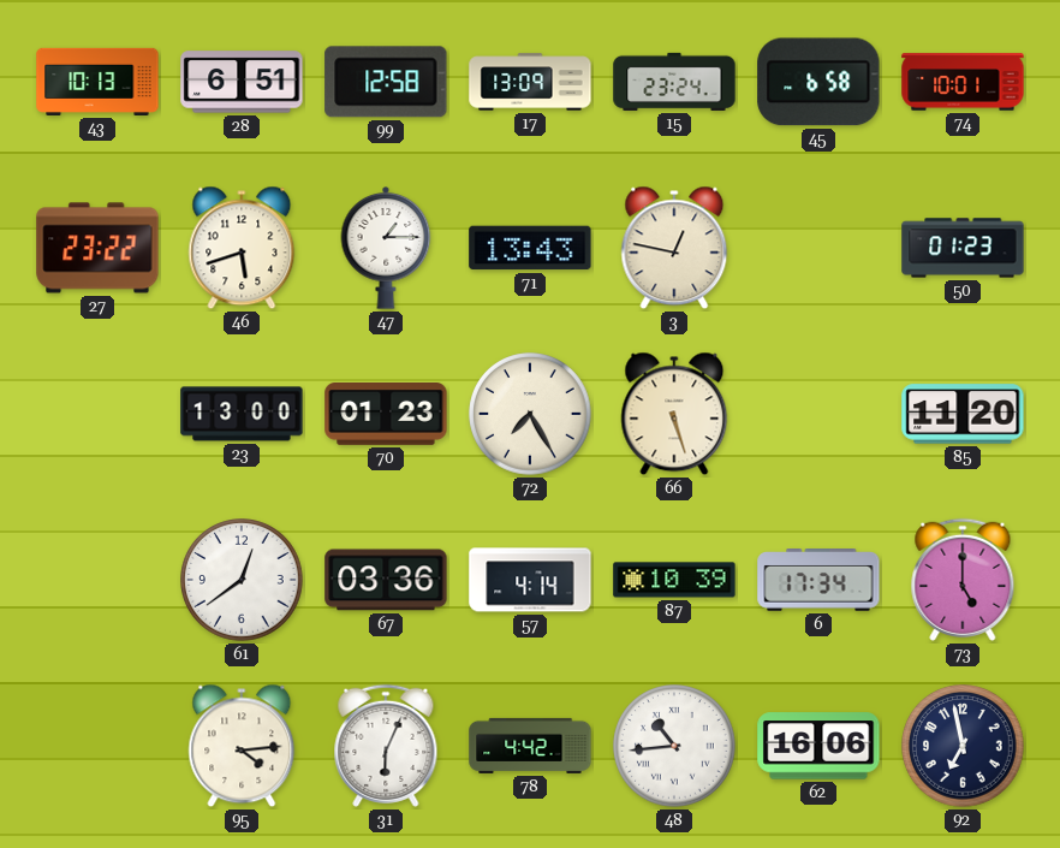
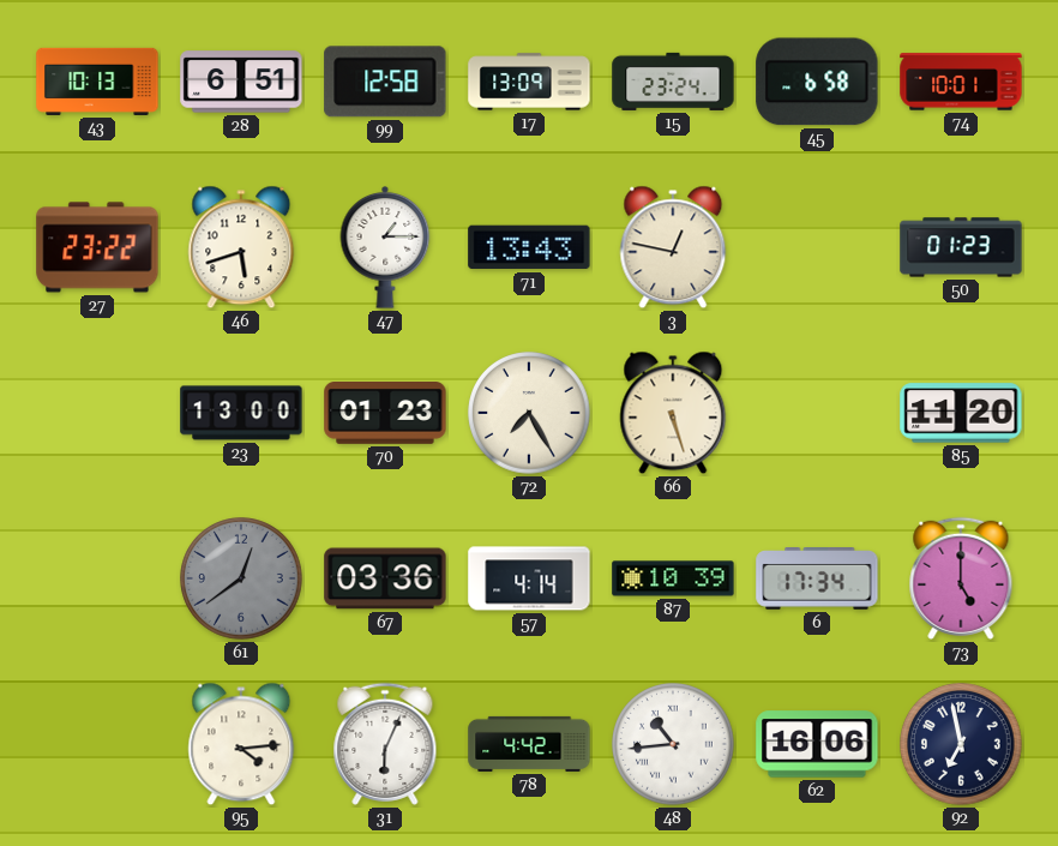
61 dial: white -> grey (241, 578)
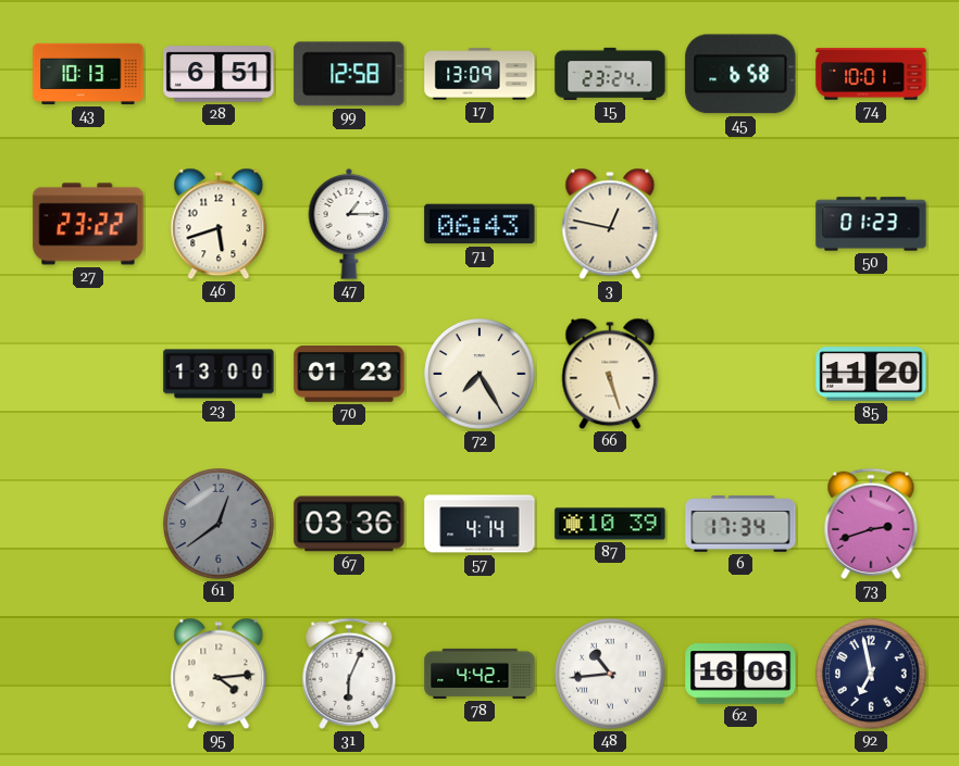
71: 13:43 -> 06:43 (479, 224)
73: 5:00 -> 2:42 (871, 524)
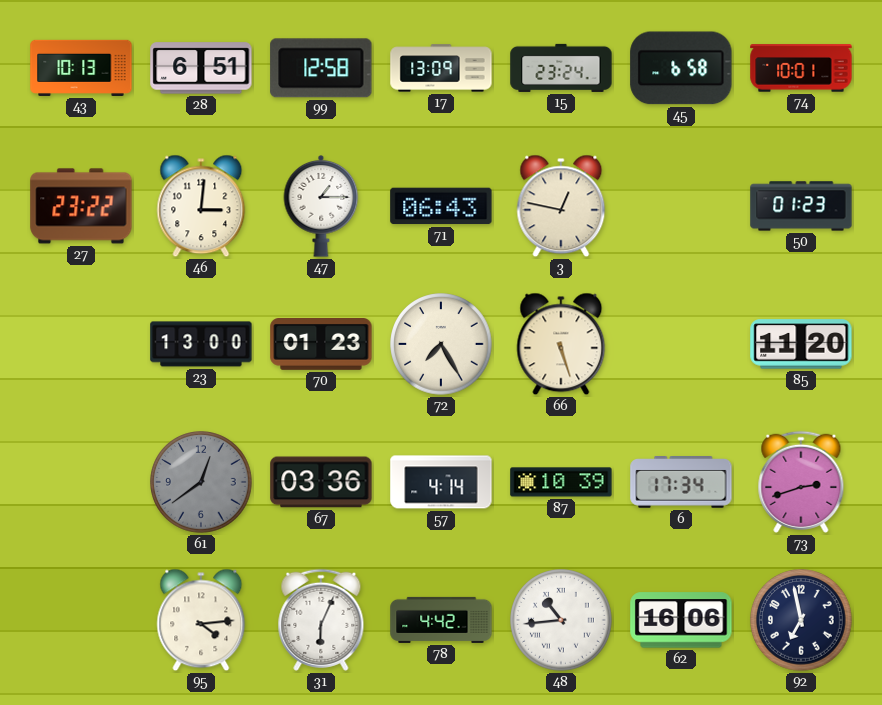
46: 5:42 -> 3:01 (201, 206)
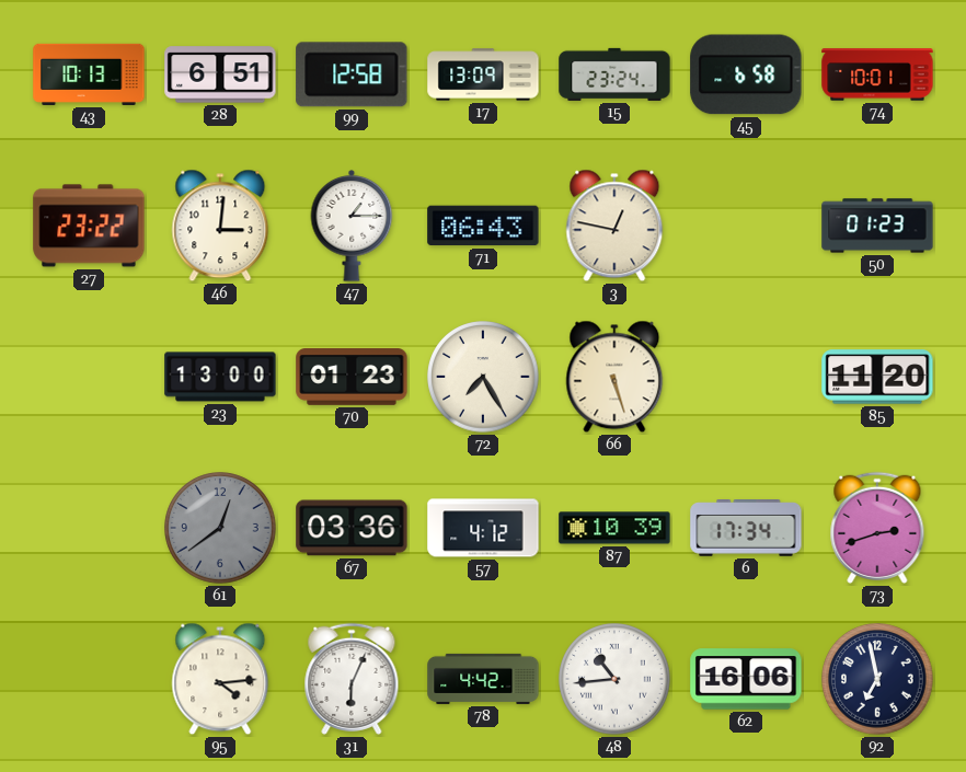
57: 4:14 -> 4:12 (483, 528)
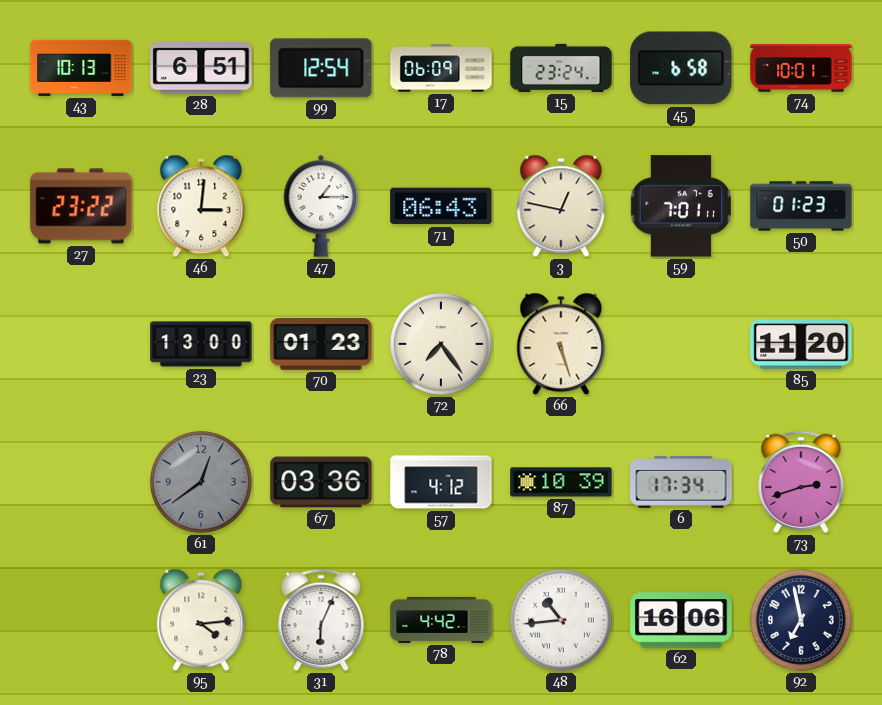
99: 12:58 -> 12:54 (321, 68)
17: 13:09 -> 06:09 (441, 68)
59: none -> 7:01 (680, 206)
72: 7:25 -> 7:24 (441, 344)
